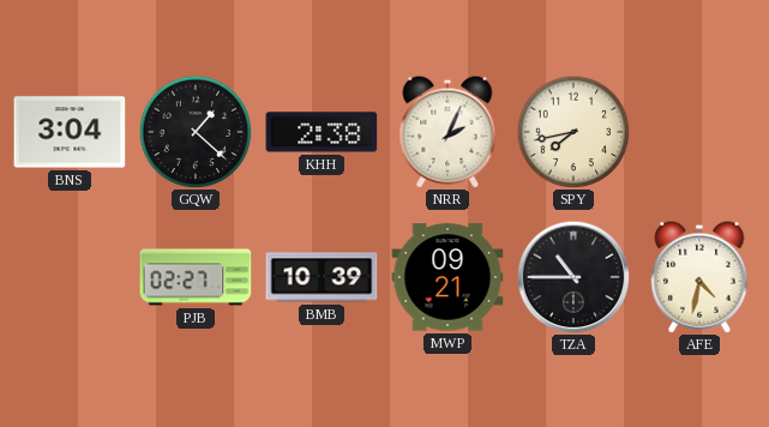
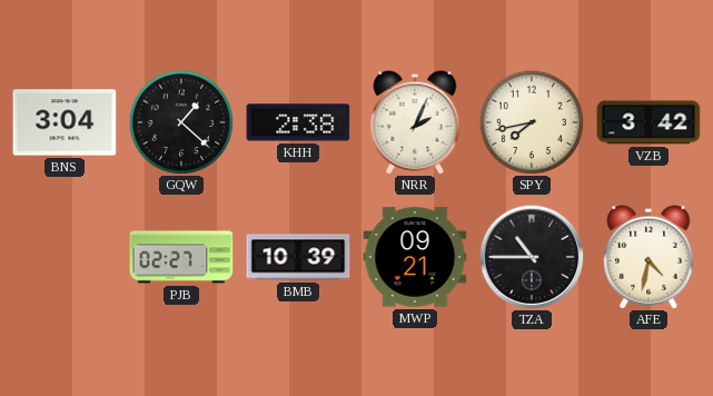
VZB: none -> 3:42 (648, 122)
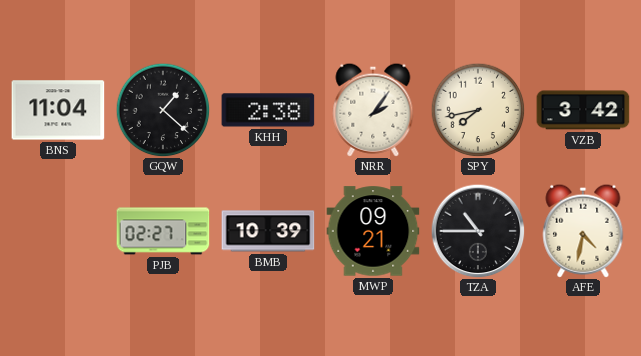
BNS: 3:04 -> 11:04 (58, 110)
NRR: 2:04 -> 2:06 (373, 110)
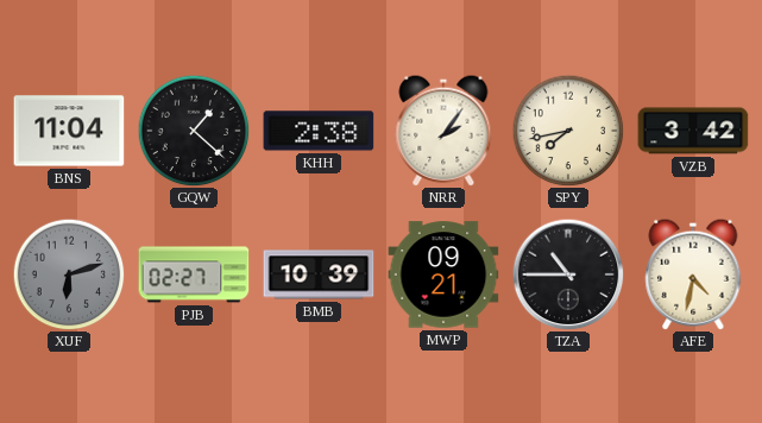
XUF: none -> 6:12 (69, 274)
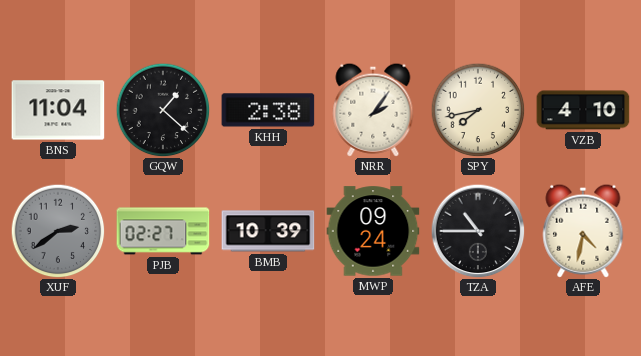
VZB: 3:42 -> 4:10 (583, 110)
XUF: 6:12 -> 2:39 (58, 231)
MWP: 09:21 -> 09:24 (373, 231)
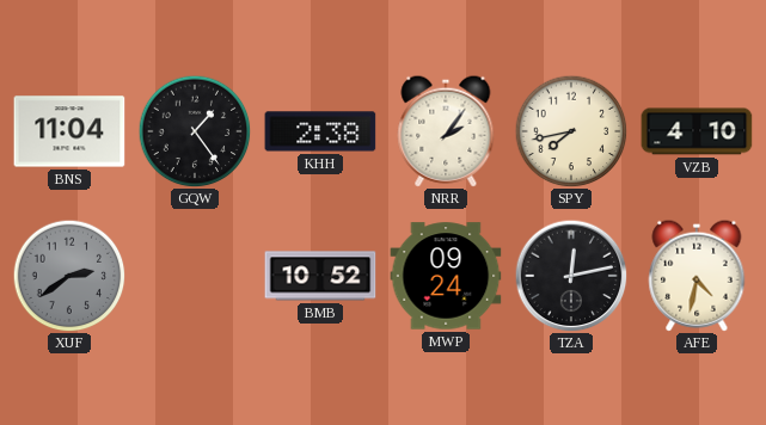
GQW: 1:22 -> 1:24 (195, 131)
PJB: 02:27 -> none (163, 231)
BMB: 10:39 -> 10:52 (320, 276)
TZA: 10:45 -> 12:13 (571, 276)
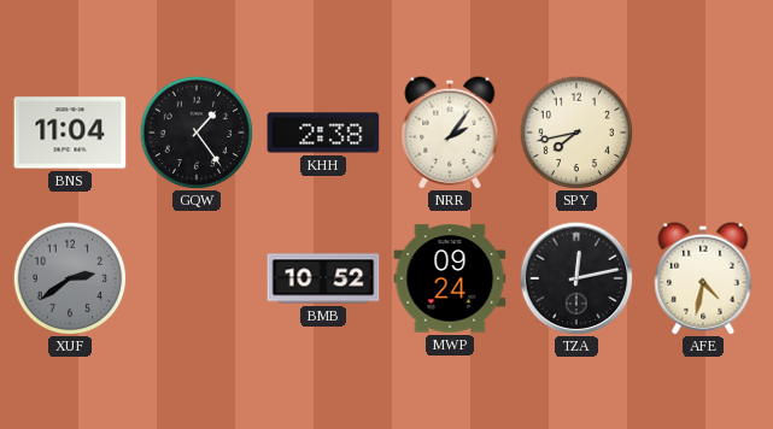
VZB: 4:10 -> none (697, 131)
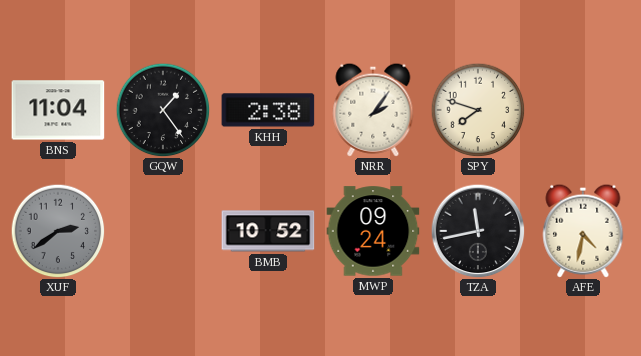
SPY: 7:43 -> 7:48 (478, 110)
TZA: 12:13 -> 11:43 (478, 231)
